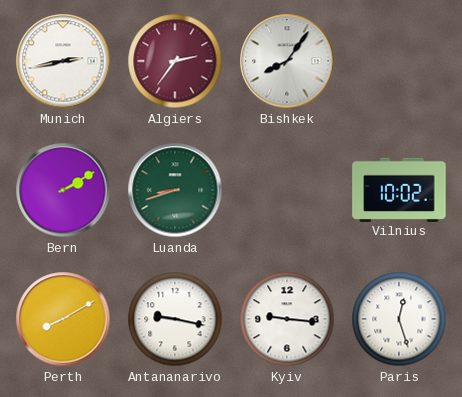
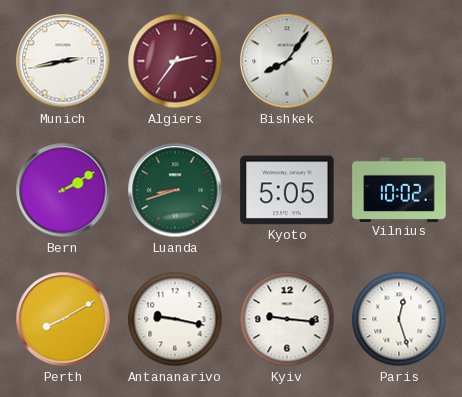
Kyoto: none -> 5:05 (287, 190)
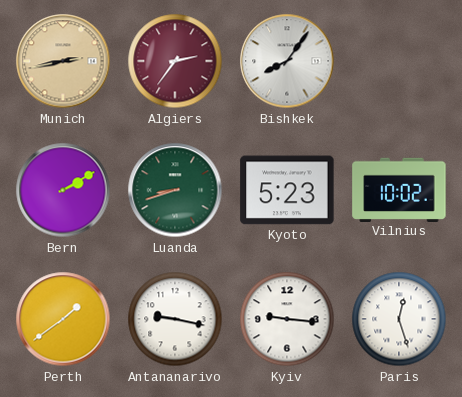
Munich dial: white -> champagne (63, 61)
Kyoto: 5:05 -> 5:23 (287, 190)
Perth: 8:10 -> 1:39 (63, 319)
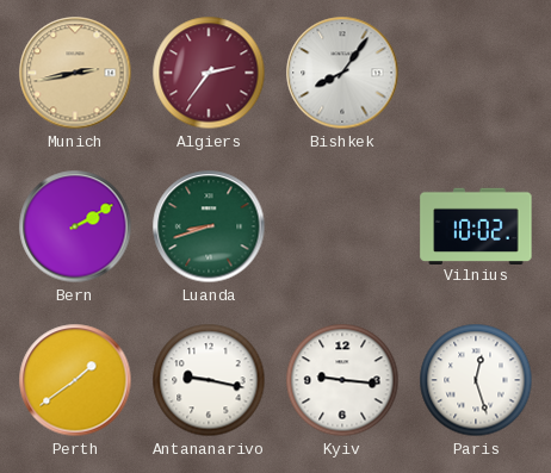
Kyoto: 5:23 -> none (287, 190)
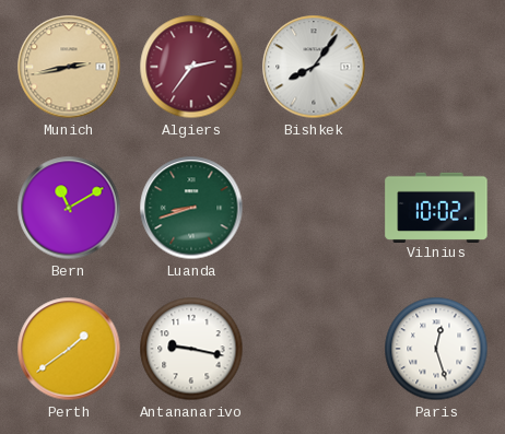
Bern: 2:10 -> 11:10 (69, 208)
Kyiv: 9:16 -> none (342, 380)
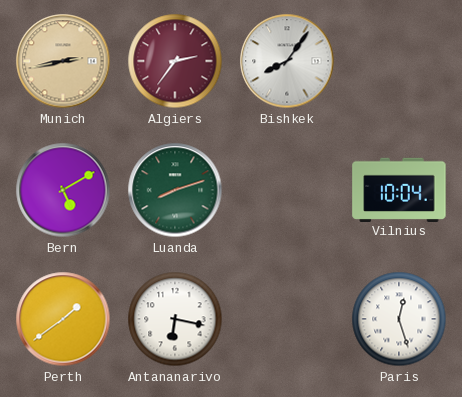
Bern: 11:10 -> 5:10 (63, 190)
Luanda: 8:42 -> 8:12 (175, 190)
Vilnius: 10:02 -> 10:04 (399, 189)
Antananarivo: 9:17 -> 6:17 (175, 319)
